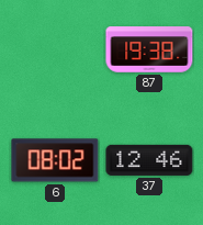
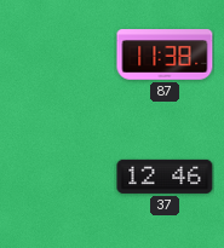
87: 19:38 -> 11:38 (165, 54)
6: 08:02 -> none (55, 160)
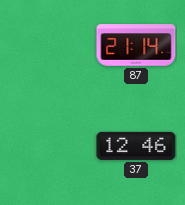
87: 11:38 -> 21:14 (136, 45)
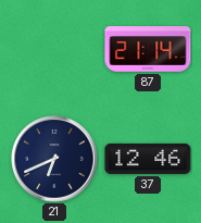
21: none -> 6:41 (54, 159)
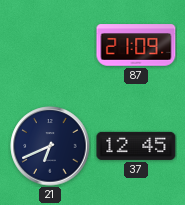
87: 21:14 -> 21:09 (136, 45)
37: 12:46 -> 12:45 (136, 146)
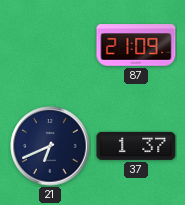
37: 12:45 -> 1:37 (136, 146)
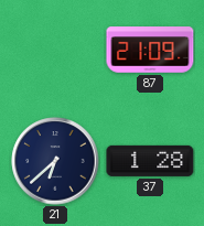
21: 6:41 -> 6:38 (55, 161)
37: 1:37 -> 1:28 (150, 161)
